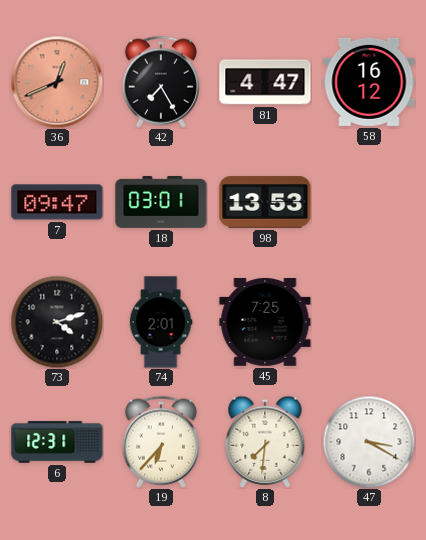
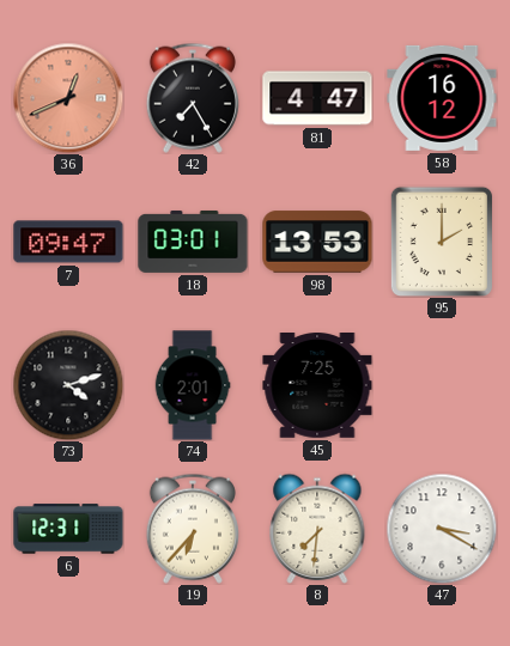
95: none -> 2:00 (441, 240)
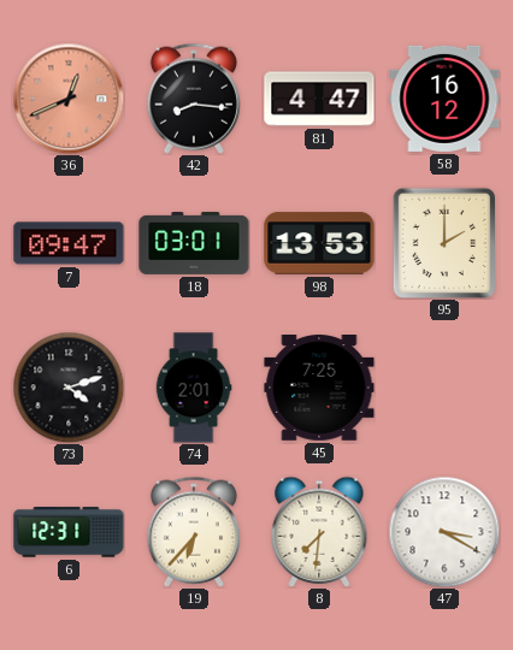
42: 7:25 -> 8:16 (194, 99)
